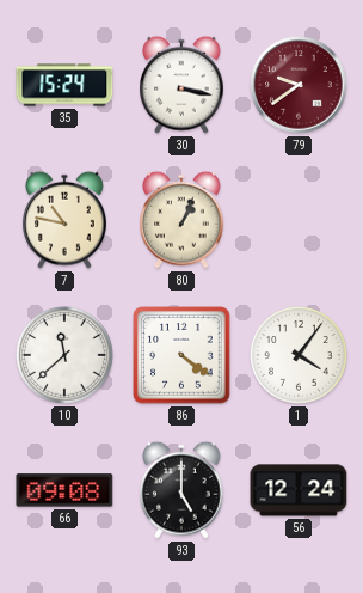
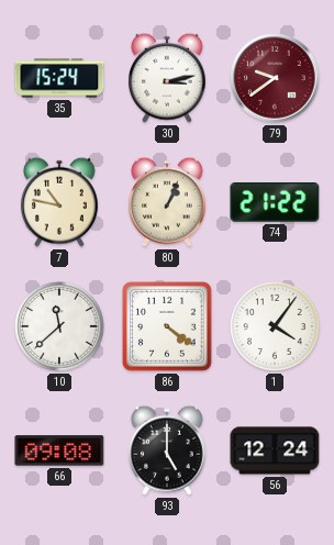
30: 3:17 -> 3:13 (168, 78)
74: none -> 21:22 (275, 202)
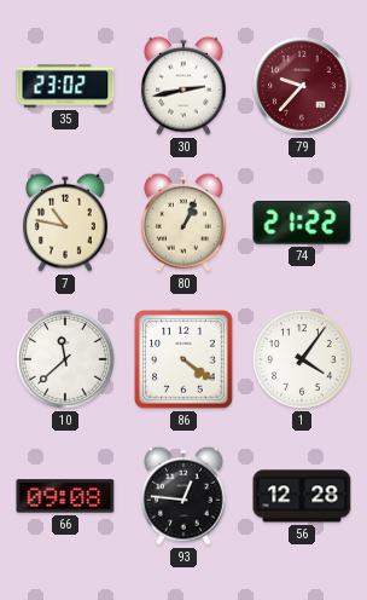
35: 15:24 -> 23:02 (65, 86)
30: 3:13 -> 2:43 (185, 86)
79: 9:39 -> 9:37 (302, 86)
93: 5:00 -> 12:46 (185, 496)
56: 12:24 -> 12:28 (302, 496)
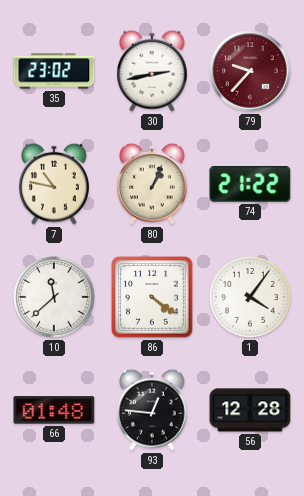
66: 09:08 -> 01:48 (54, 410)
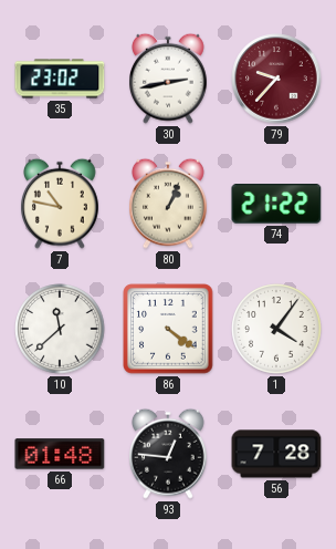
56: 12:28 -> 7:28 (276, 454)
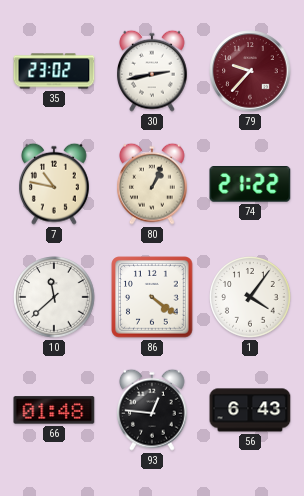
56: 7:28 -> 6:43 (250, 410)
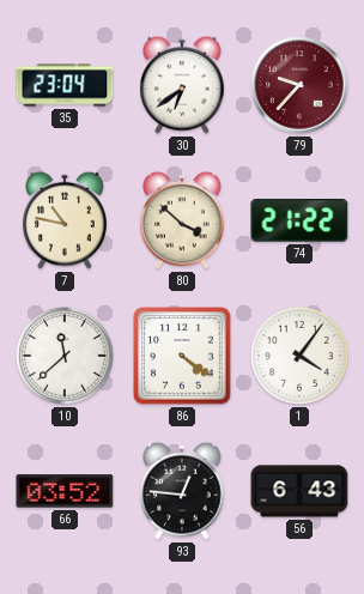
35: 23:02 -> 23:04 (65, 85)
30: 2:43 -> 6:39 (183, 85)
80: 1:04 -> 3:52 (183, 220)
66: 01:48 -> 03:52 (65, 491)
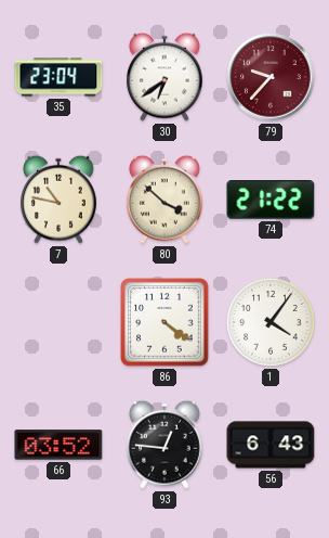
10: 11:38 -> none (65, 356)
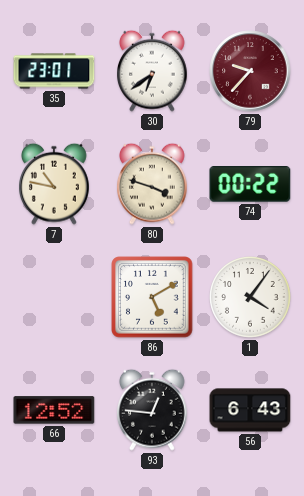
35: 23:04 -> 23:01 (54, 71)
80: 3:52 -> 3:48 (153, 184)
74: 21:22 -> 00:22 (250, 184)
86: 4:21 -> 5:10 (152, 297)
66: 03:52 -> 12:52 (54, 410)
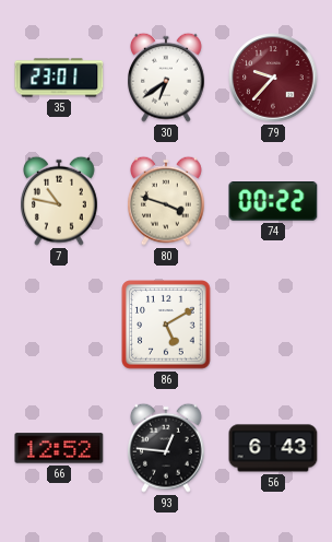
1: 4:06 -> none (250, 297)
